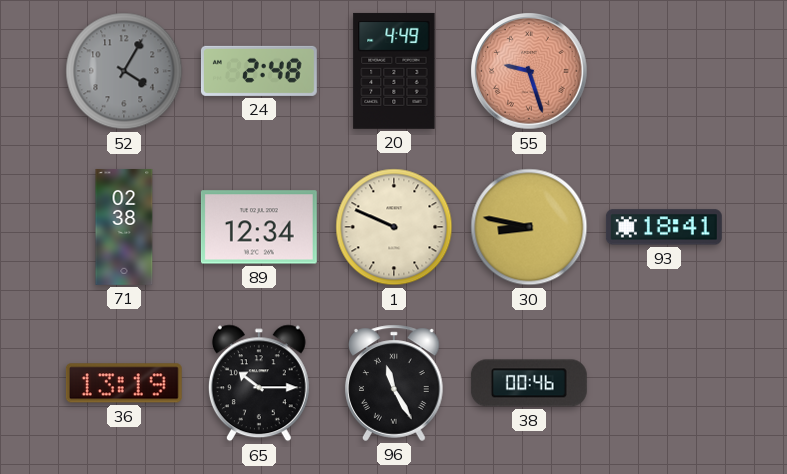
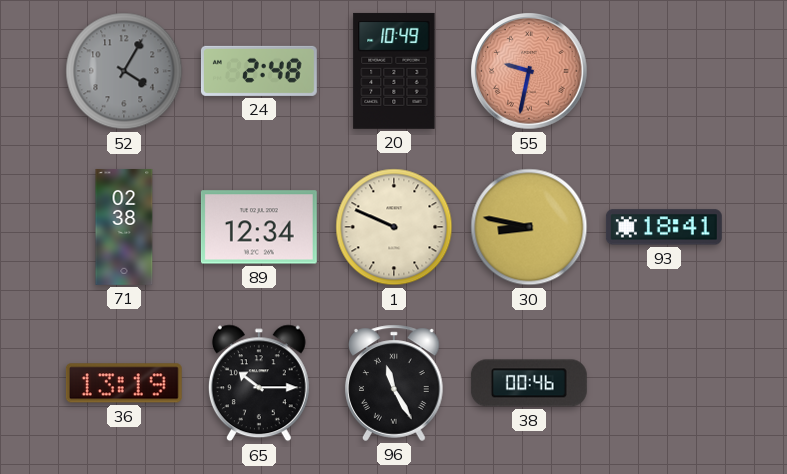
20: 4:49 -> 10:49 (394, 71)
55: 9:27 -> 9:32 (529, 71)
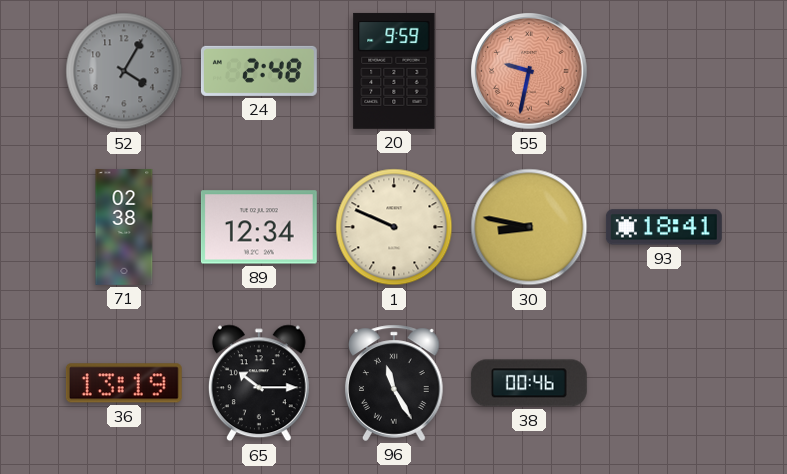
20: 10:49 -> 9:59 (394, 71)
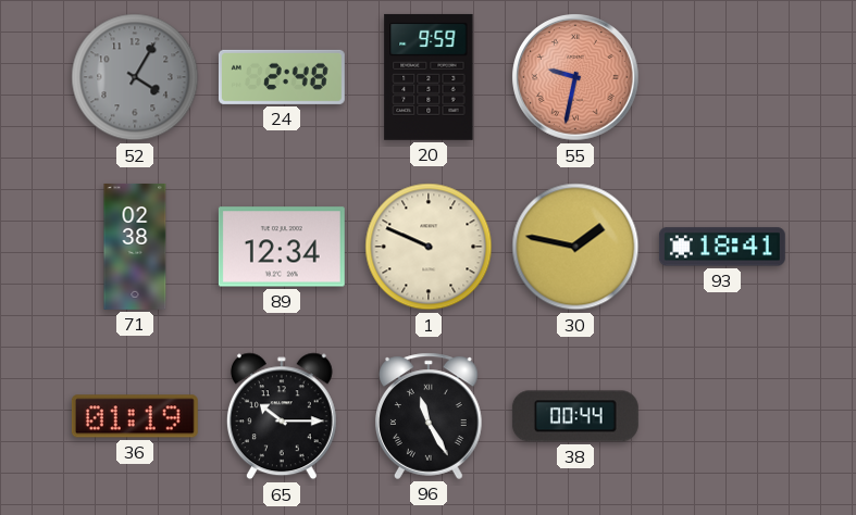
30: 8:47 -> 1:47 (575, 247)
36: 13:19 -> 01:19 (135, 416)
38: 00:46 -> 00:44 (575, 416)
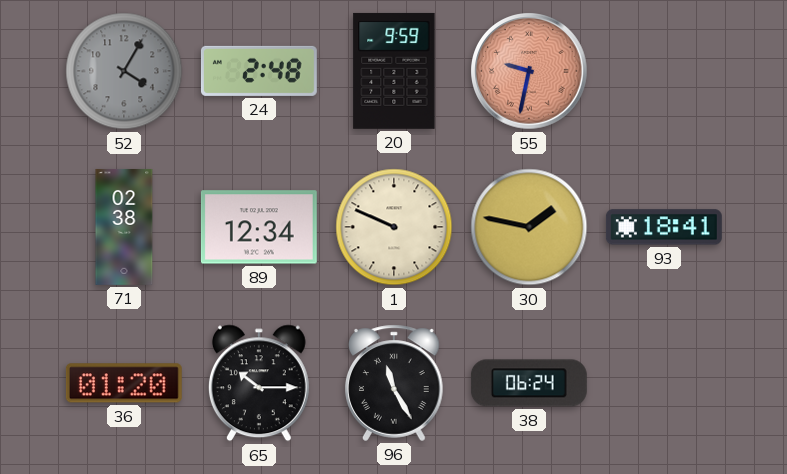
36: 01:19 -> 01:20 (124, 383)
38: 00:44 -> 06:24 (529, 383)
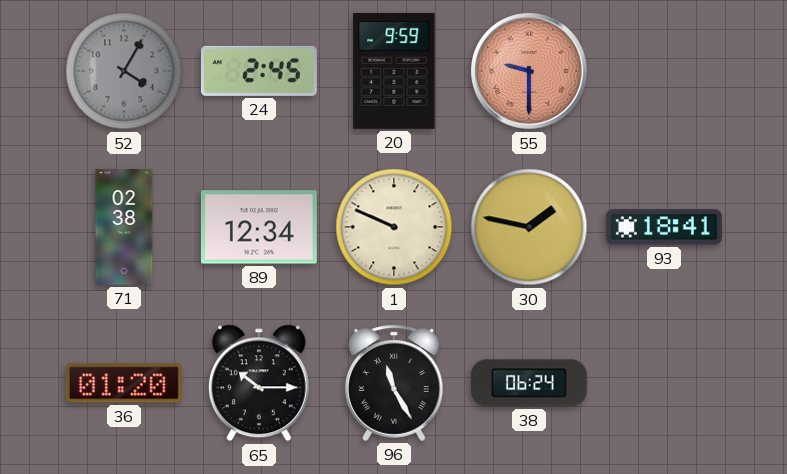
24: 2:48 -> 2:45 (259, 71)
55: 9:32 -> 9:30 (529, 71)
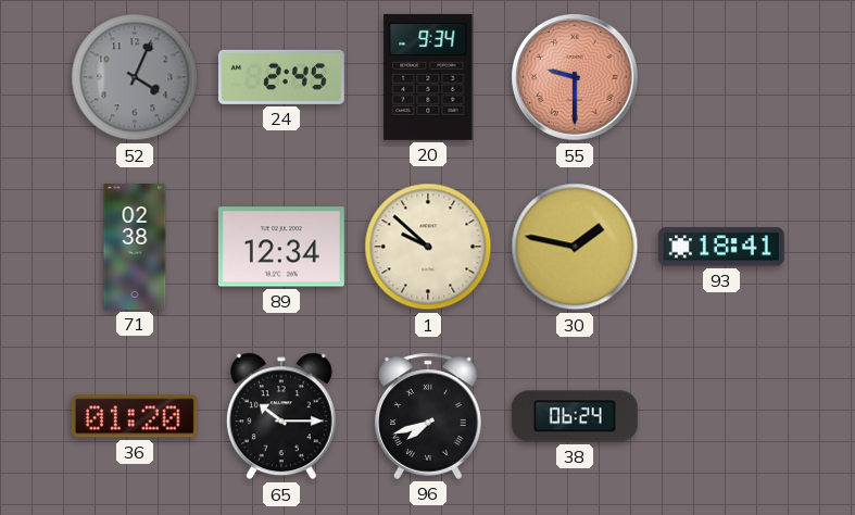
52: 4:05 -> 4:04 (135, 77)
20: 9:59 -> 9:34 (428, 77)
1: 9:49 -> 9:52 (428, 247)
96: 11:25 -> 7:42 (429, 416)
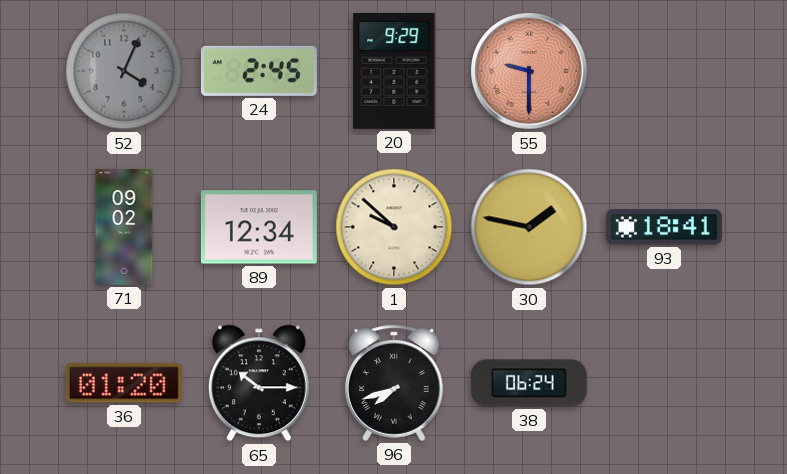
20: 9:34 -> 9:29 (394, 71)
71: 02:38 -> 09:02 (124, 227)
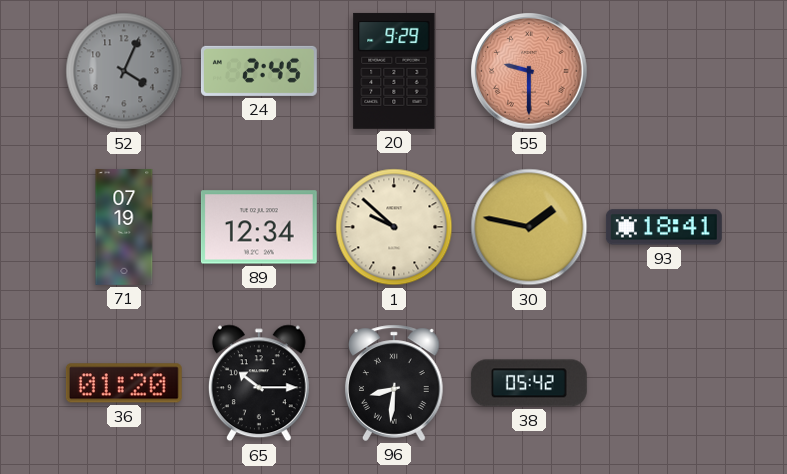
71: 09:02 -> 07:19 (124, 227)
96: 7:42 -> 8:31 (395, 383)
38: 06:24 -> 05:42 (529, 383)
